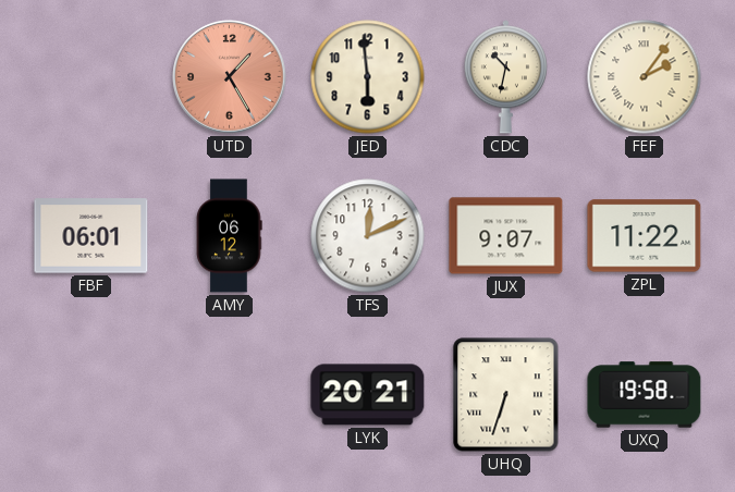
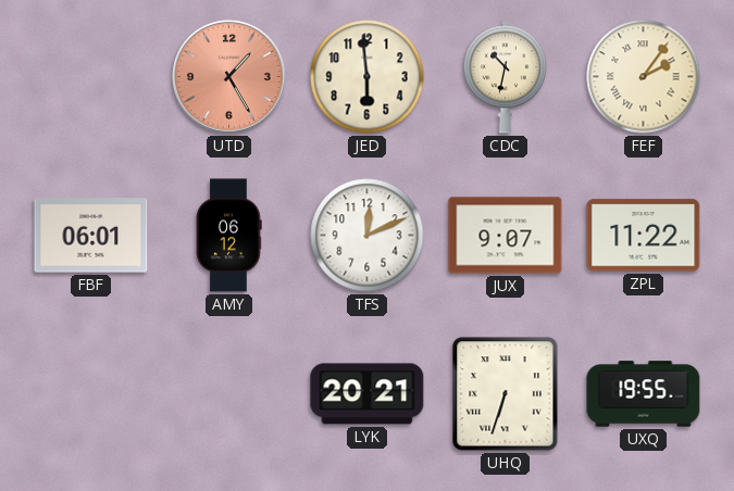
UXQ: 19:58 -> 19:55 (644, 394)
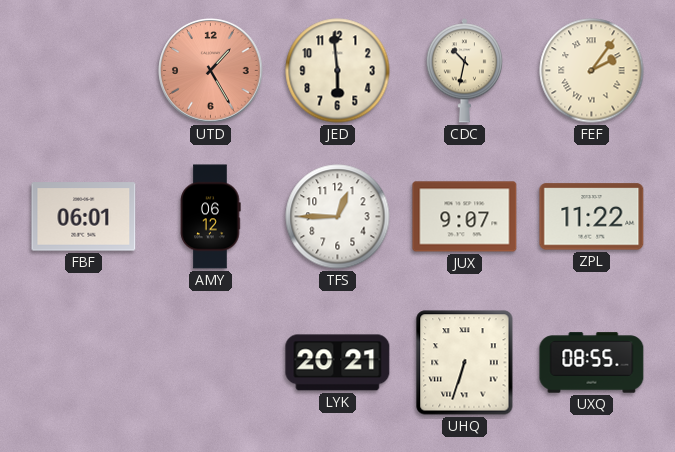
TFS: 12:11 -> 12:45 (338, 217)
UXQ: 19:55 -> 08:55 (592, 363)
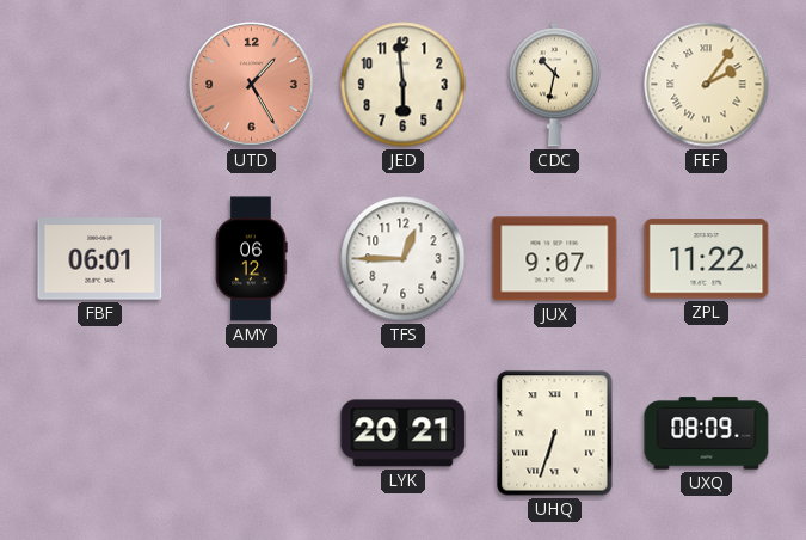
UXQ: 08:55 -> 08:09 (707, 434)
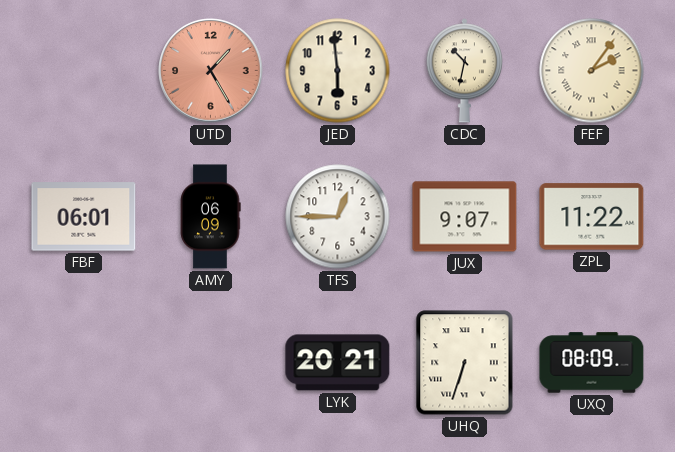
AMY: 06:12 -> 06:09 (211, 217)
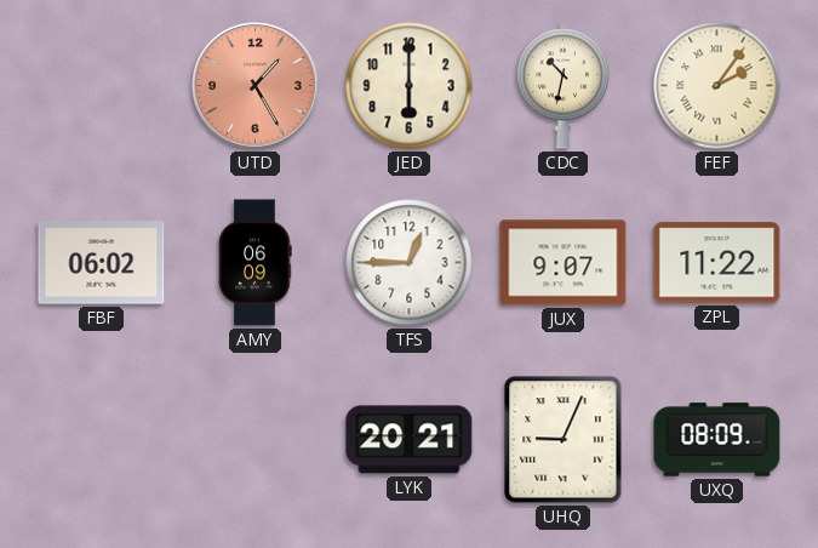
JED: 5:59 -> 6:00 (410, 86)
FBF: 06:01 -> 06:02 (102, 263)
UHQ: 6:33 -> 9:04 (564, 440)
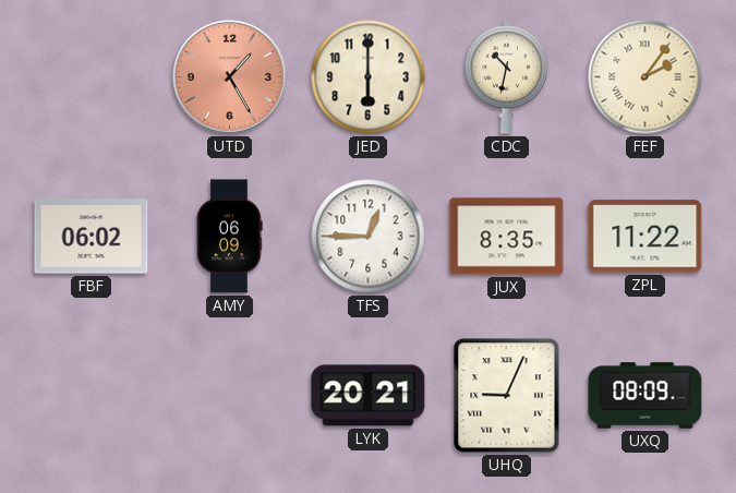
JUX: 9:07 -> 8:35 (507, 237)
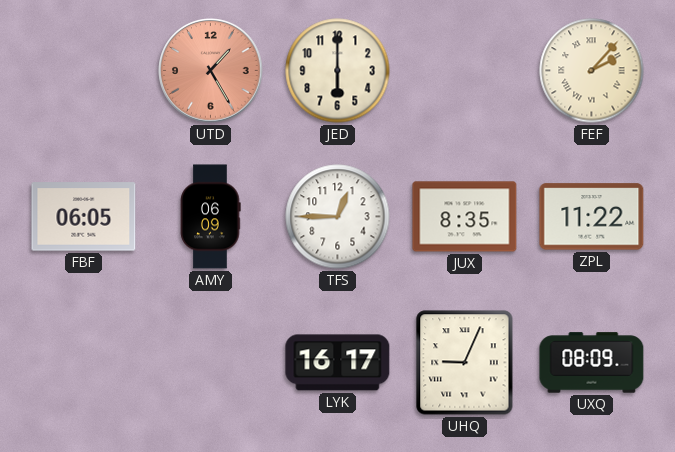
CDC: 10:32 -> none (506, 77)
FEF: 2:06 -> 2:07 (592, 71)
FBF: 06:02 -> 06:05 (84, 217)
LYK: 20:21 -> 16:17 (338, 363)
